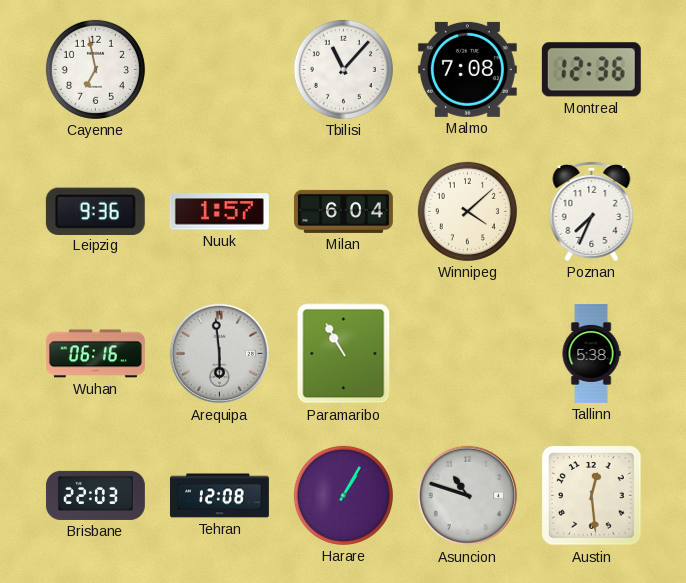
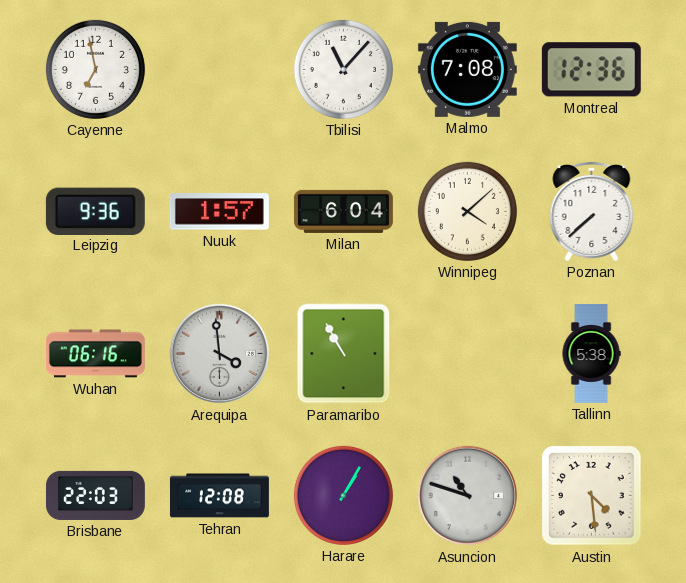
Poznan: 7:34 -> 7:38 (592, 211)
Arequipa: 5:59 -> 3:59 (220, 354)
Austin: 12:29 -> 4:29 (592, 496)
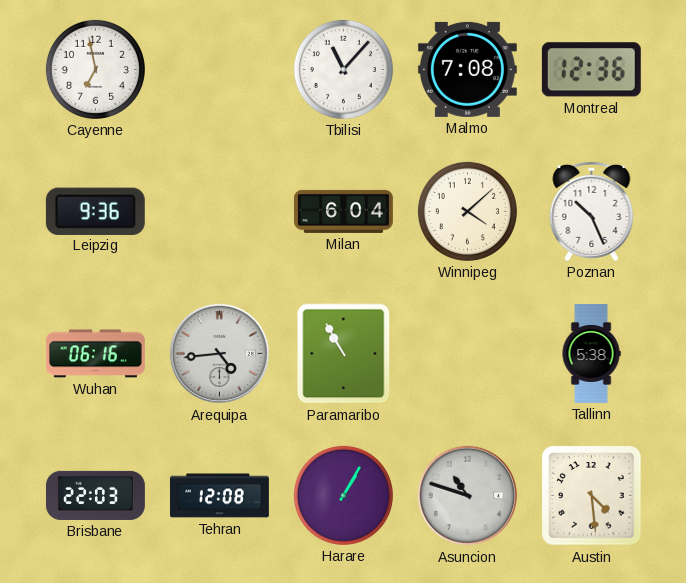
Nuuk: 1:57 -> none (219, 212)
Poznan: 7:38 -> 10:26 (592, 211)
Arequipa: 3:59 -> 4:44 (220, 354)
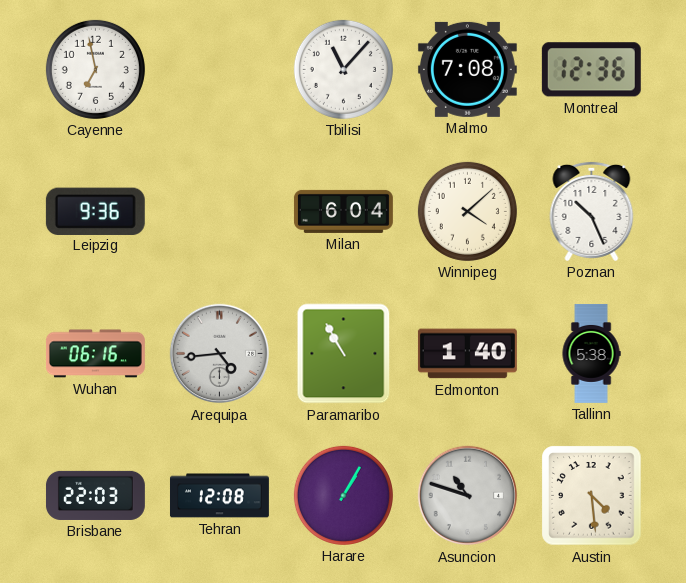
Edmonton: none -> 1:40 (467, 354)
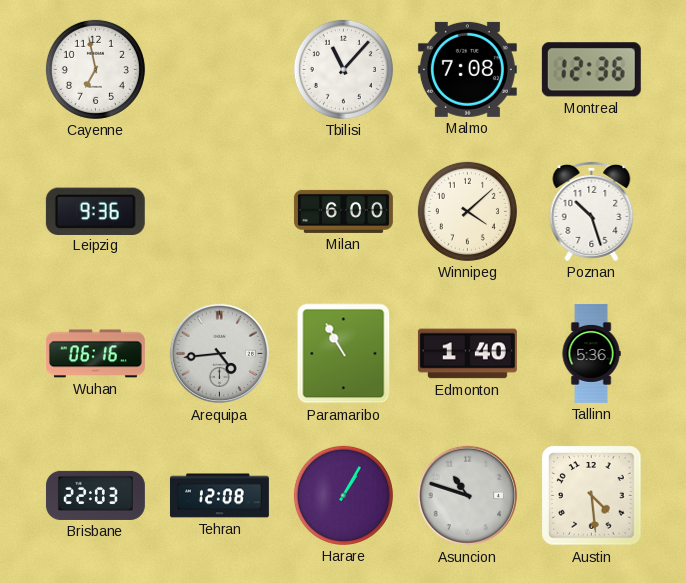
Milan: 6:04 -> 6:00 (343, 211)
Poznan: 10:26 -> 10:27 (592, 211)
Tallinn: 5:38 -> 5:36 (591, 353)
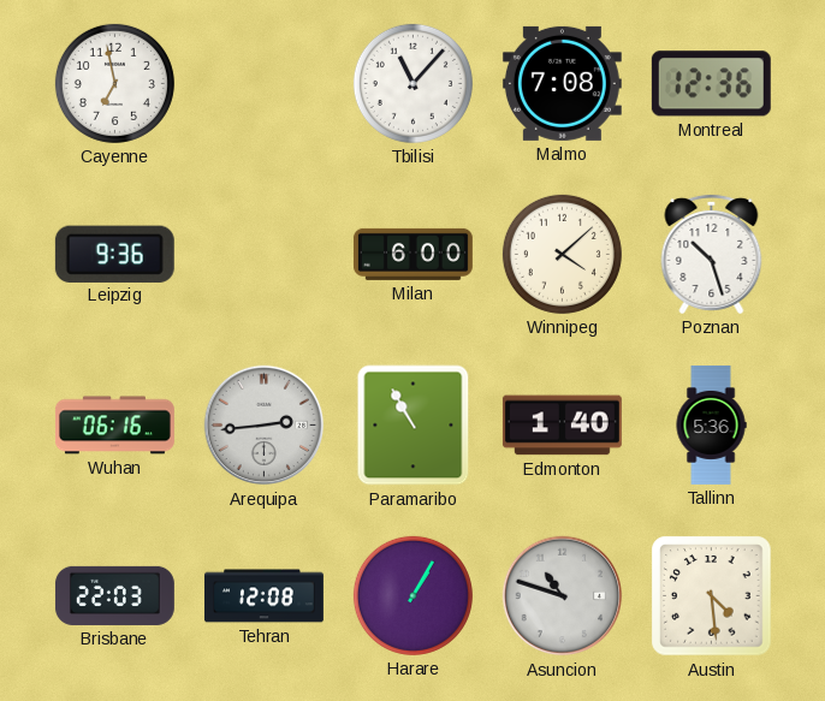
Arequipa: 4:44 -> 2:44 (265, 426)
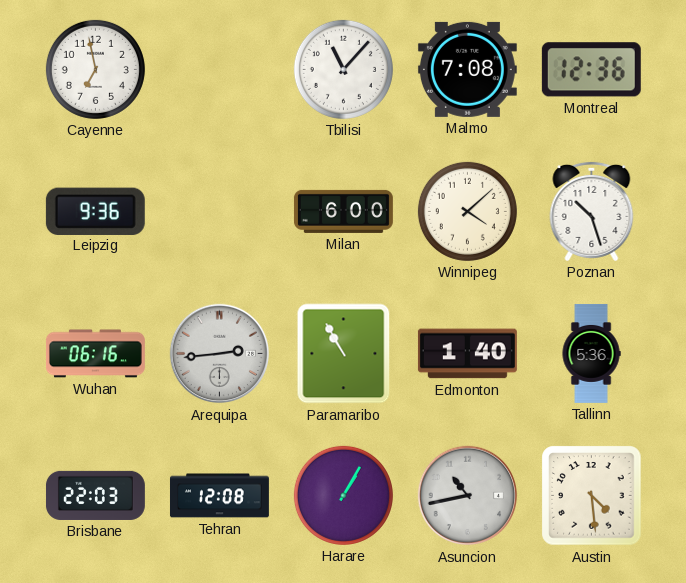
Asuncion: 10:48 -> 10:43 (468, 496)
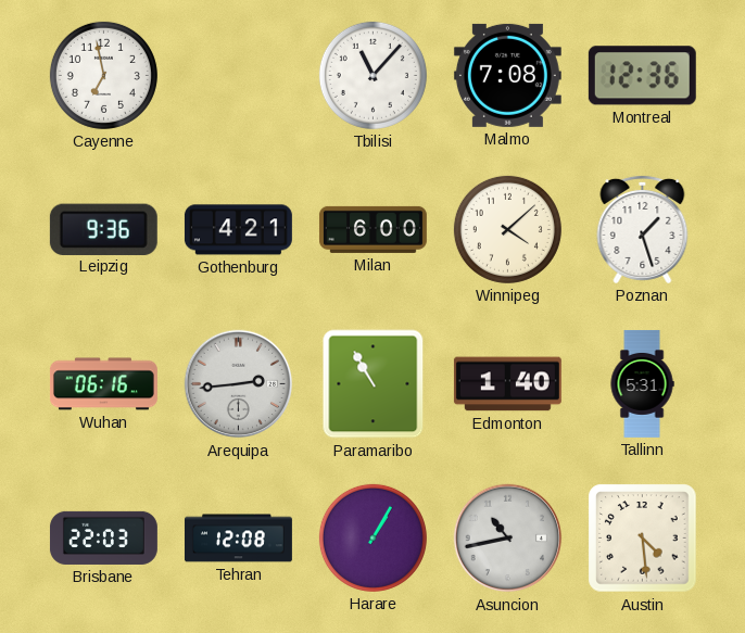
Gothenburg: none -> 4:21 (238, 230)
Poznan: 10:27 -> 1:27 (643, 229)
Tallinn: 5:36 -> 5:31 (642, 383)
